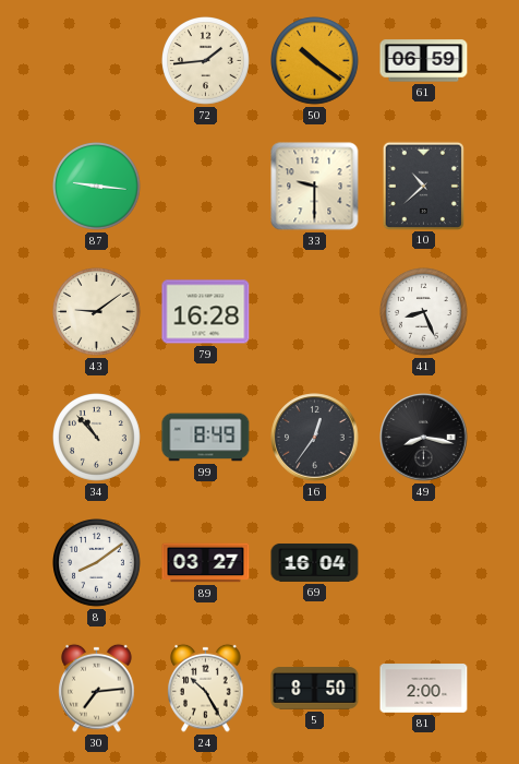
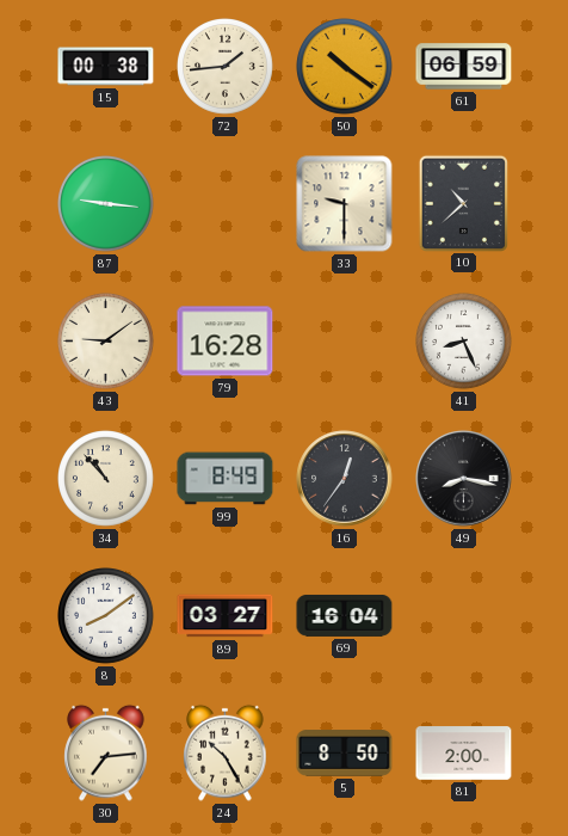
15: none -> 00:38 (106, 67)
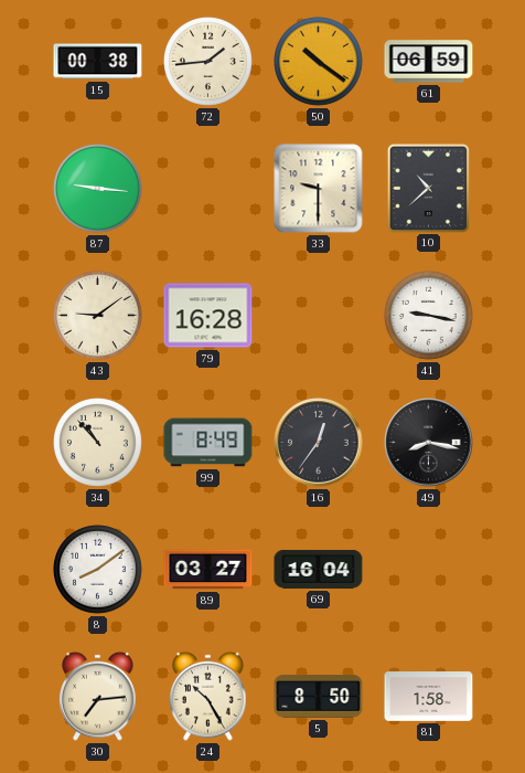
41: 8:26 -> 9:17 (429, 316)
81: 2:00 -> 1:58 (429, 697)
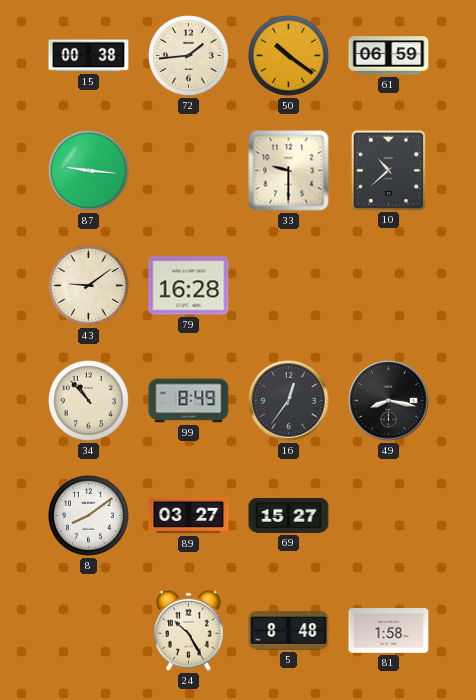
41: 9:17 -> none (429, 316)
69: 16:04 -> 15:27 (289, 515)
30: 7:14 -> none (98, 696)
5: 8:50 -> 8:48 (289, 631)
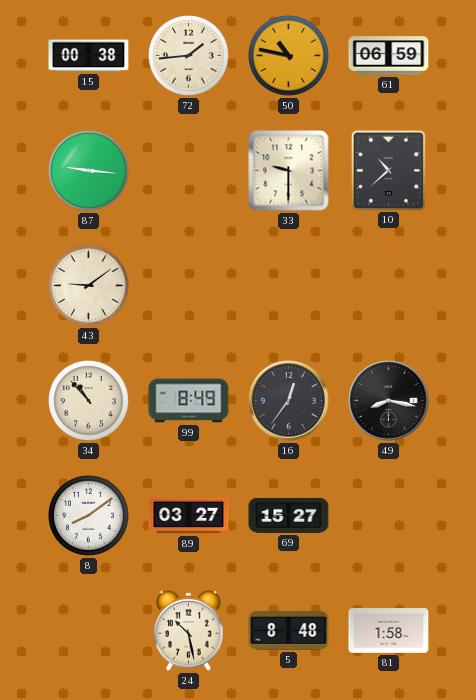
50: 10:21 -> 10:47 (289, 56)
79: 16:28 -> none (189, 286)
24: 10:25 -> 10:28 (189, 630)
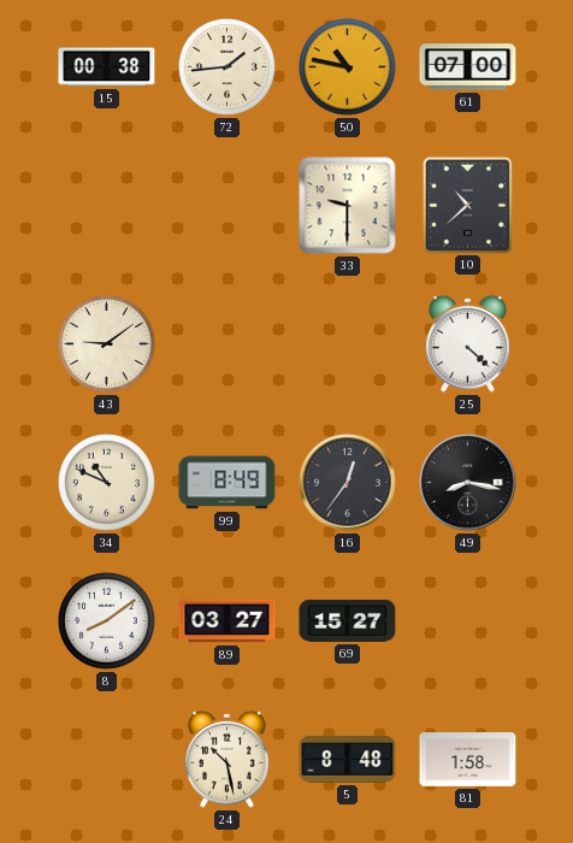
61: 06:59 -> 07:00 (468, 67)
87: 9:16 -> none (89, 171)
25: none -> 4:22 (468, 343)
34: 10:53 -> 10:49 (107, 483)
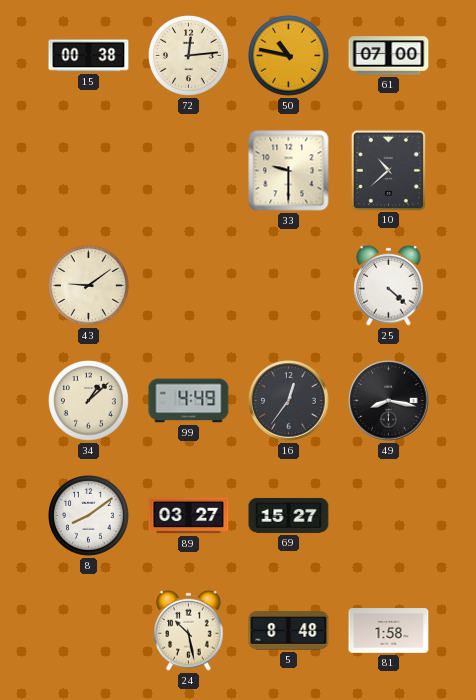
72: 1:44 -> 12:14 (189, 56)
34: 10:49 -> 1:08 (89, 401)
99: 8:49 -> 4:49 (189, 401)
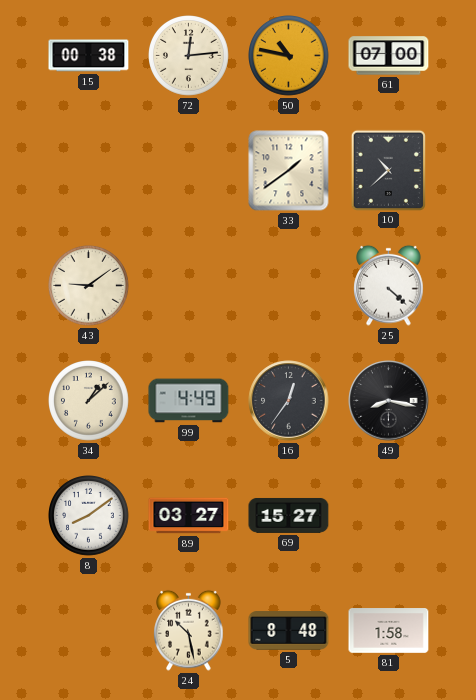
33: 9:30 -> 1:39 (289, 171)
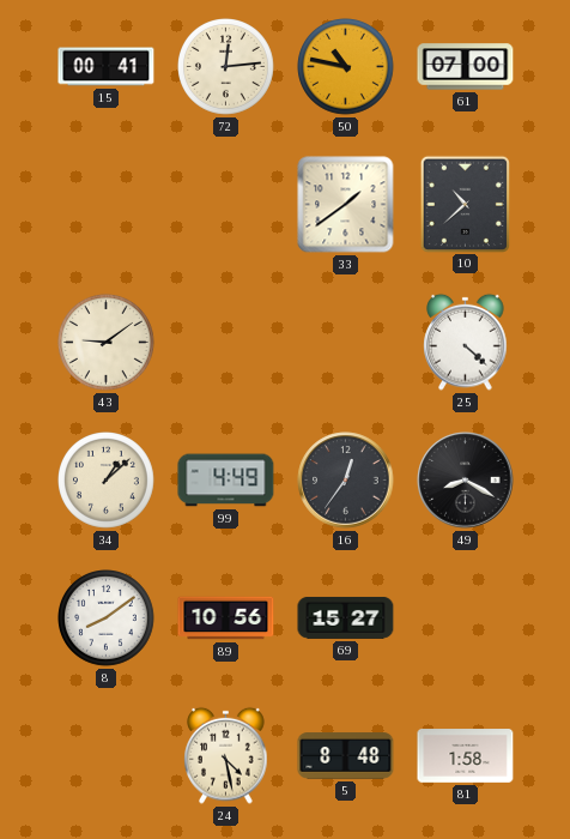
15: 00:38 -> 00:41 (107, 67)
49: 8:17 -> 8:20 (466, 481)
89: 03:27 -> 10:56 (226, 618)
24: 10:28 -> 4:28 (226, 755)
